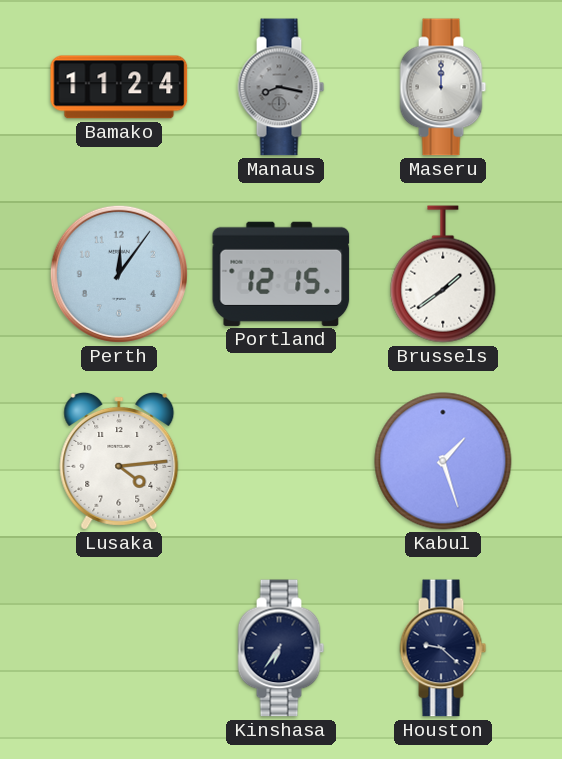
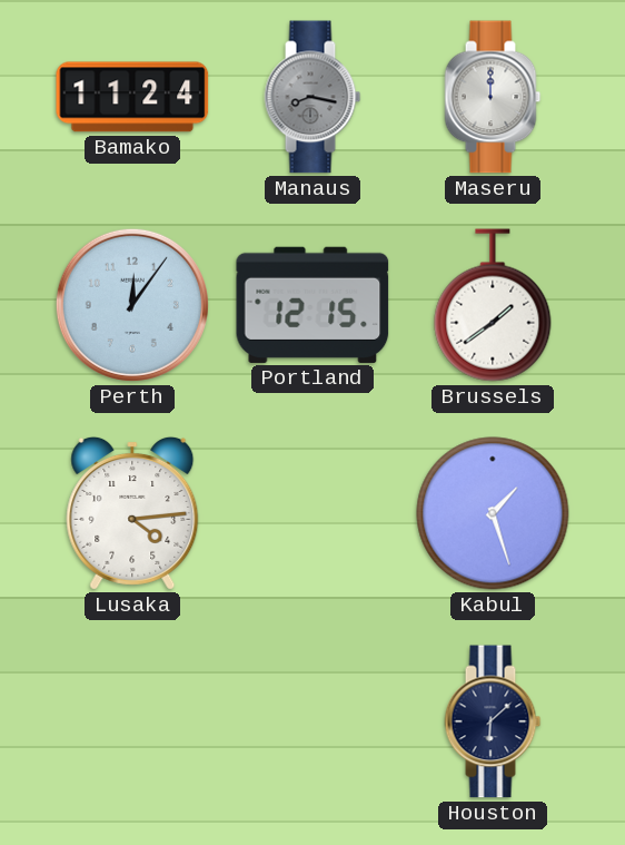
Kinshasa: 6:36 -> none (281, 648)
Houston: 9:22 -> 6:08 (493, 721)
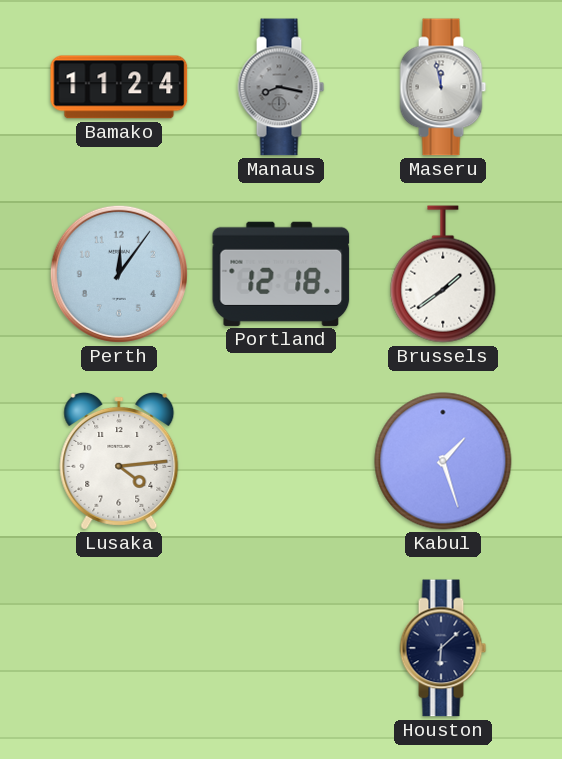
Maseru: 12:00 -> 11:58 (443, 87)
Portland: 12:15 -> 12:18 (281, 274)
